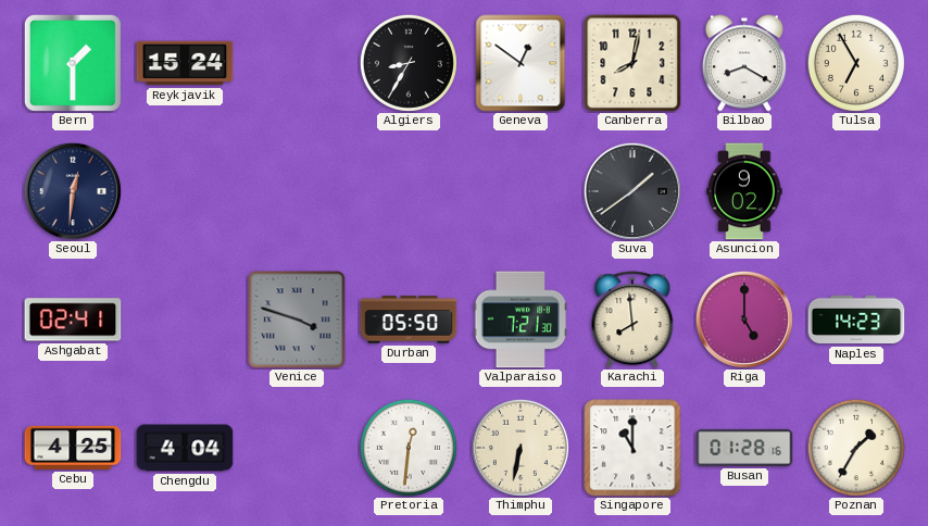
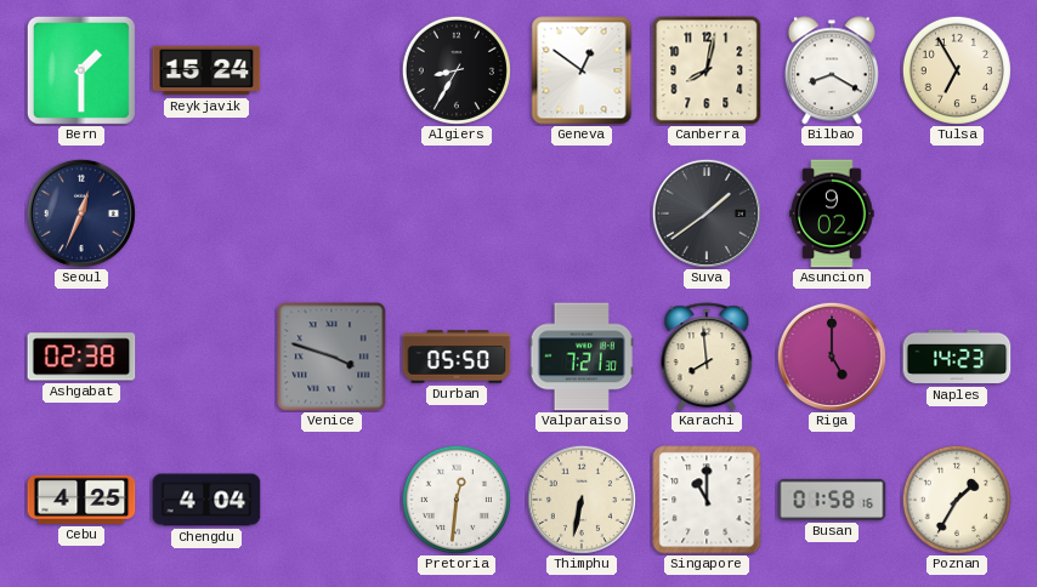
Seoul: 12:31 -> 12:34 (81, 213)
Ashgabat: 02:41 -> 02:38 (81, 357)
Busan: 01:28 -> 01:58 (832, 500)
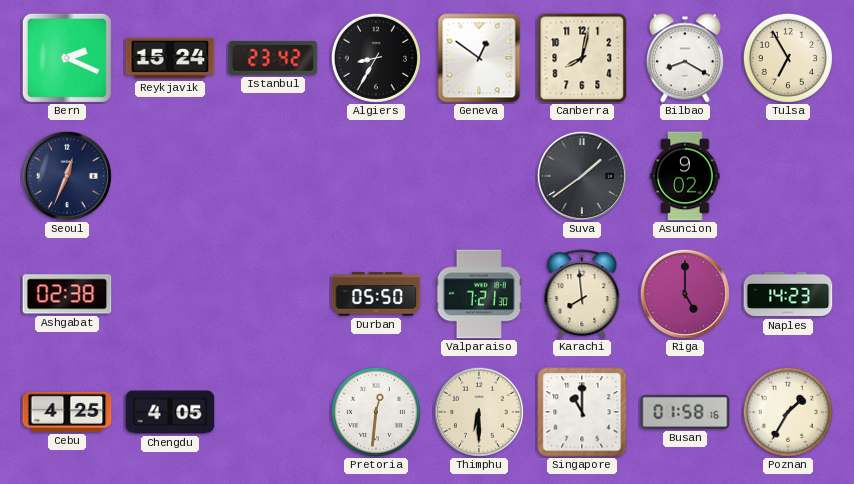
Bern: 1:30 -> 2:19 (67, 58)
Istanbul: none -> 23:42 (273, 58)
Venice: 3:48 -> none (331, 357)
Chengdu: 4:04 -> 4:05 (170, 412)
Thimphu: 6:32 -> 6:30 (479, 412)
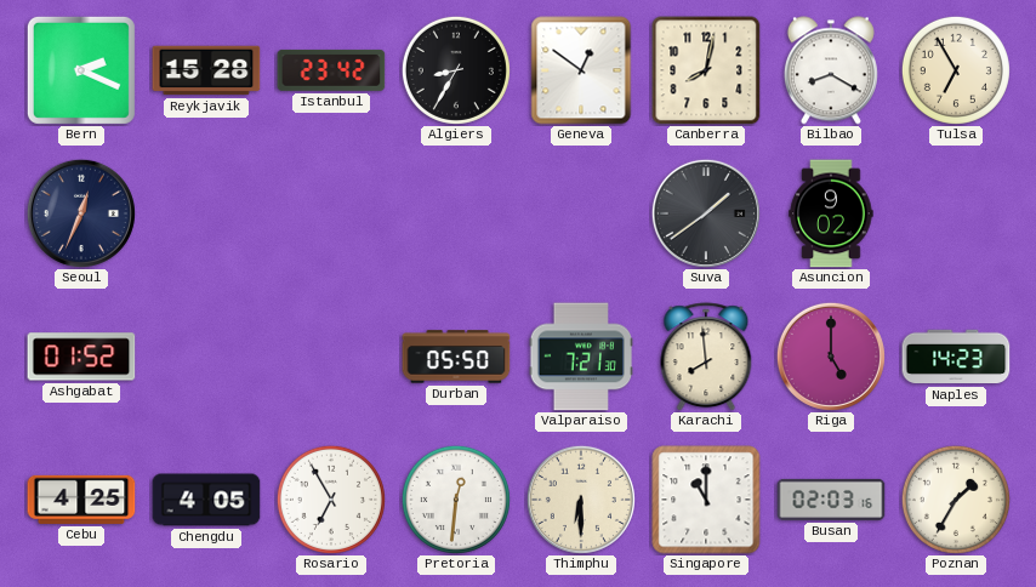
Reykjavik: 15:24 -> 15:28 (206, 70)
Ashgabat: 02:38 -> 01:52 (81, 357)
Rosario: none -> 6:55 (331, 500)
Busan: 01:58 -> 02:03 (831, 500)
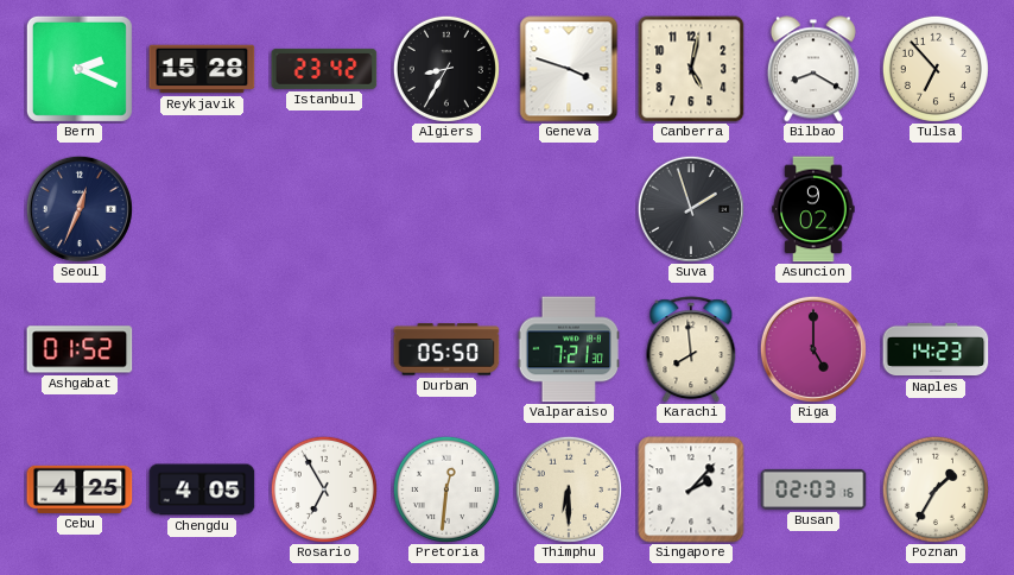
Geneva: 12:51 -> 3:48 (569, 69)
Canberra: 8:02 -> 5:02 (691, 69)
Tulsa: 6:55 -> 6:53 (936, 69)
Suva: 1:39 -> 1:57 (691, 209)
Singapore: 11:00 -> 2:07 (691, 489)
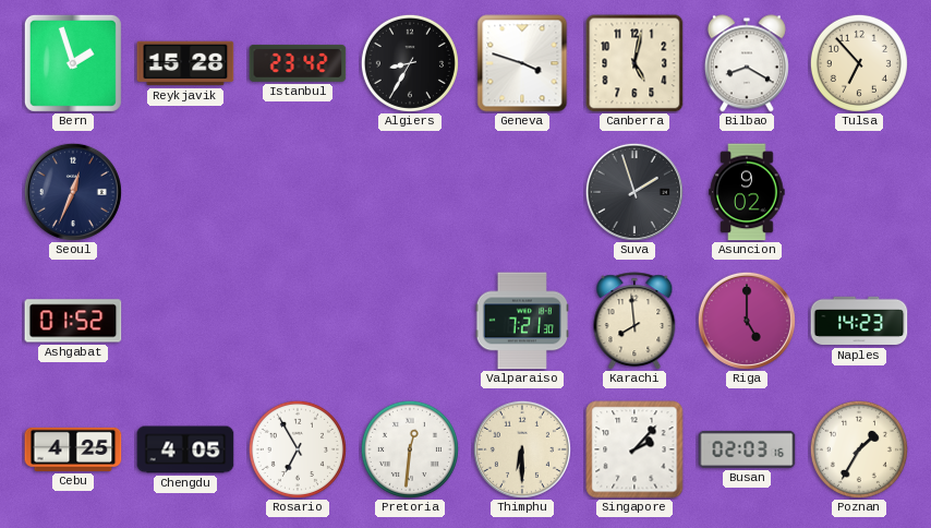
Bern: 2:19 -> 1:57 (73, 63)
Durban: 05:50 -> none (446, 349)
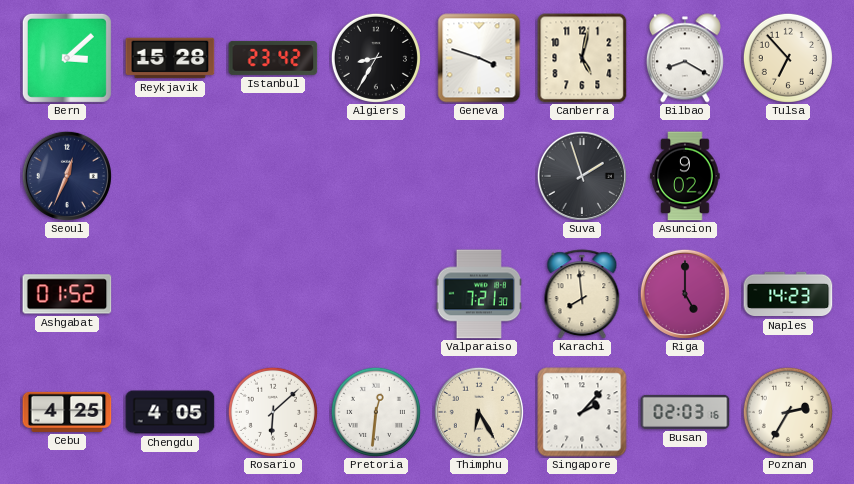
Bern: 1:57 -> 3:08 (67, 58)
Rosario: 6:55 -> 6:08 (273, 412)
Thimphu: 6:30 -> 6:25 (479, 412)
Poznan: 1:35 -> 2:35 (788, 412)
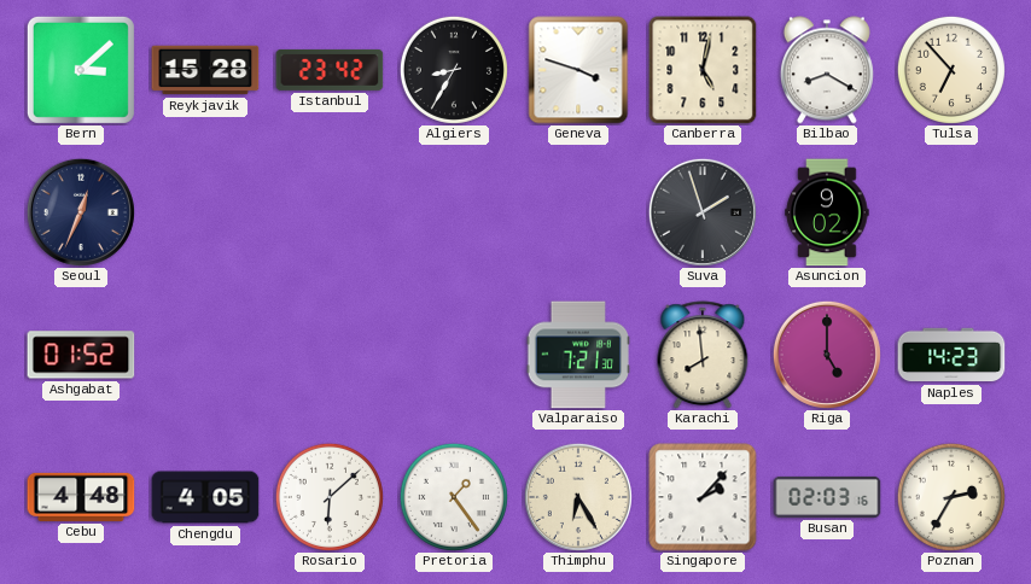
Cebu: 4:25 -> 4:48 (81, 497)
Pretoria: 12:31 -> 1:24 (454, 497)
